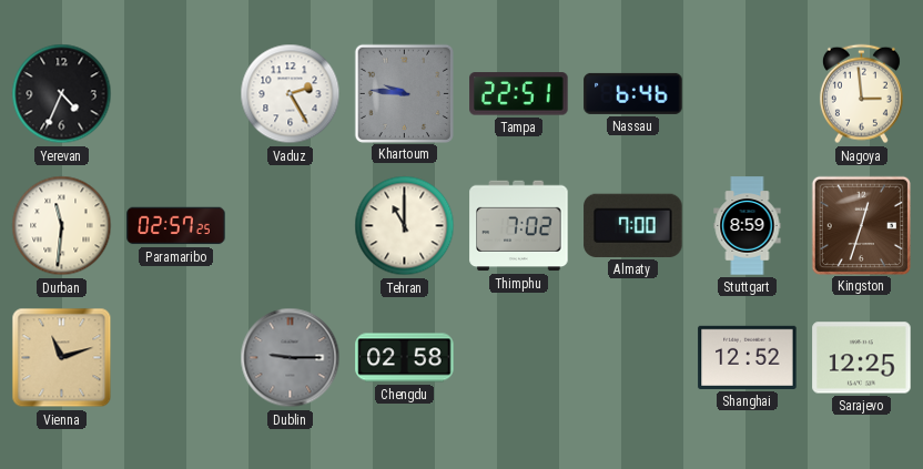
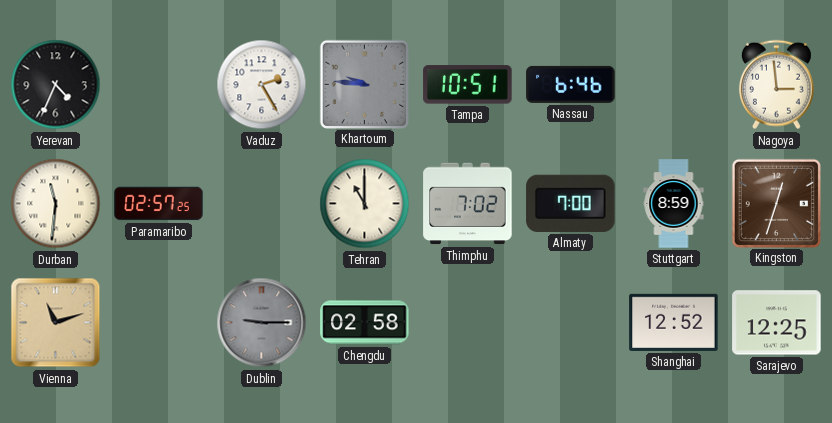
Tampa: 22:51 -> 10:51 (468, 85)
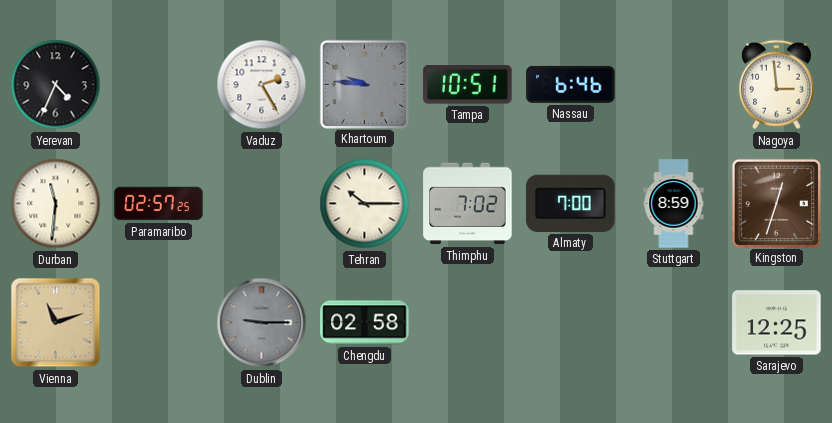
Tehran: 11:00 -> 10:15 (365, 204)
Shanghai: 12:52 -> none (674, 322)
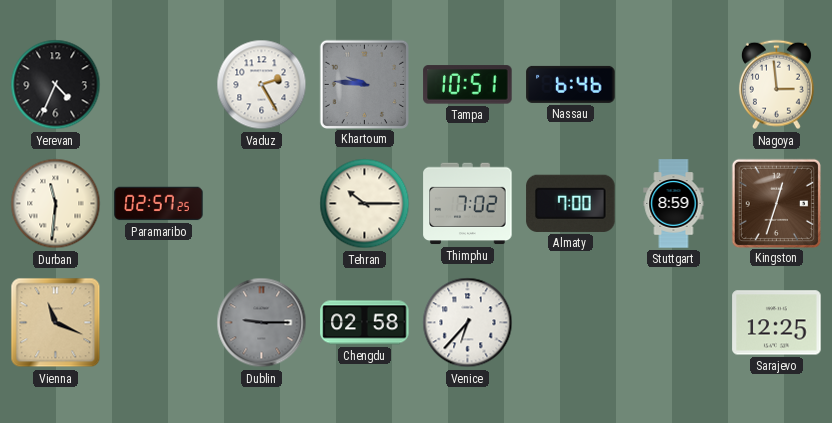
Vienna: 11:12 -> 11:19 (56, 323)
Venice: none -> 6:37 (468, 323)
